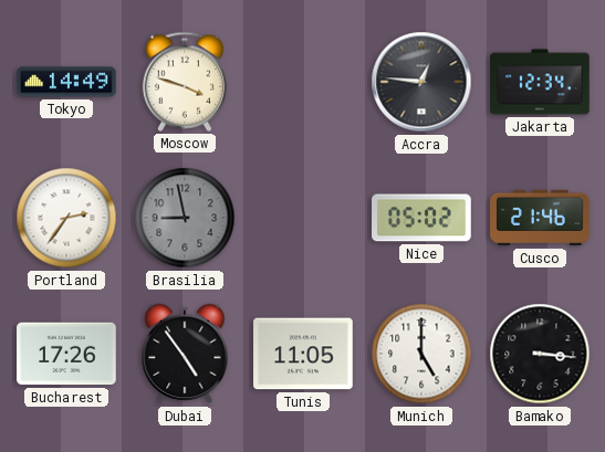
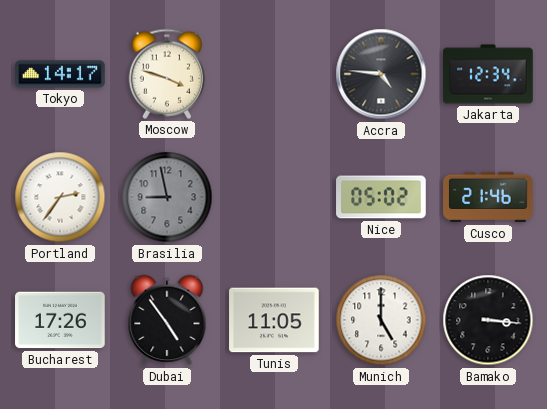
Tokyo: 14:49 -> 14:17 (60, 74)
Accra: 12:46 -> 4:46 (381, 74)
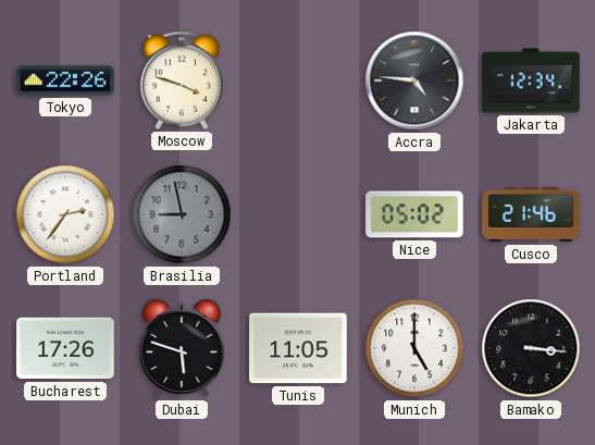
Tokyo: 14:17 -> 22:26 (65, 81)
Dubai: 4:54 -> 5:48 (182, 348)
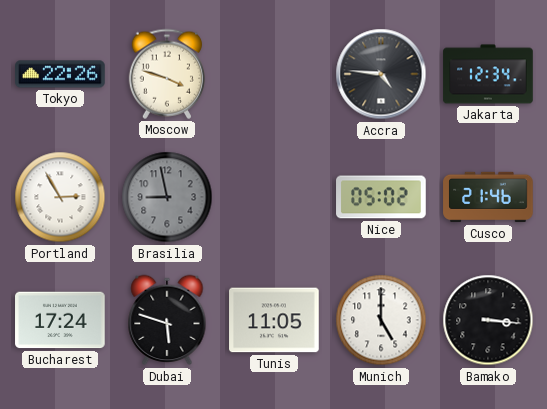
Portland: 2:36 -> 2:55 (60, 197)
Bucharest: 17:26 -> 17:24 (60, 320)
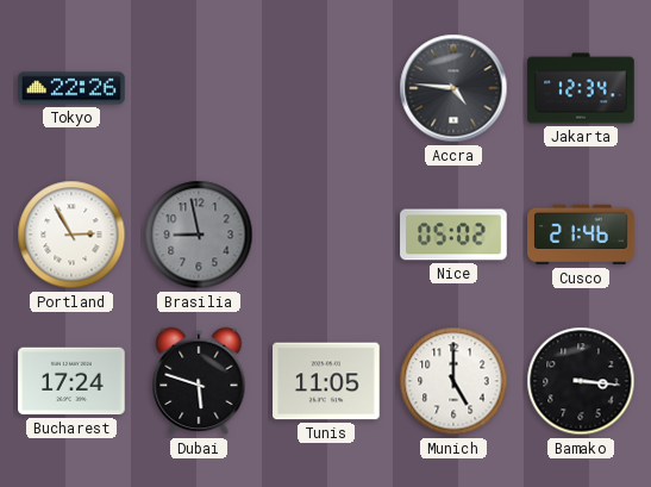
Moscow: 3:48 -> none (167, 74)
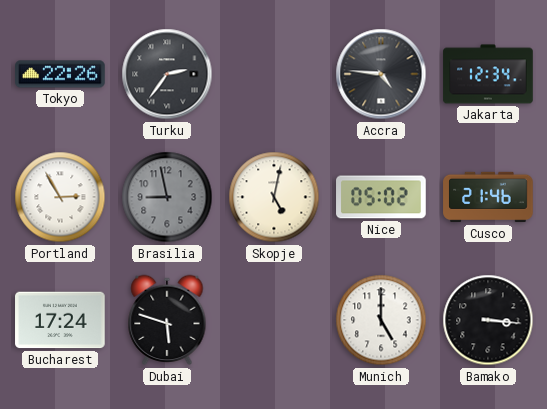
Turku: none -> 2:36 (167, 74)
Skopje: none -> 5:02 (274, 197)
Tunis: 11:05 -> none (326, 381)
